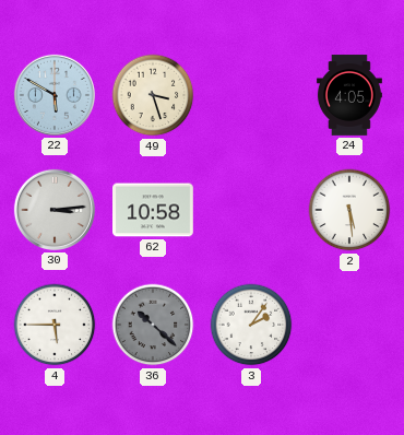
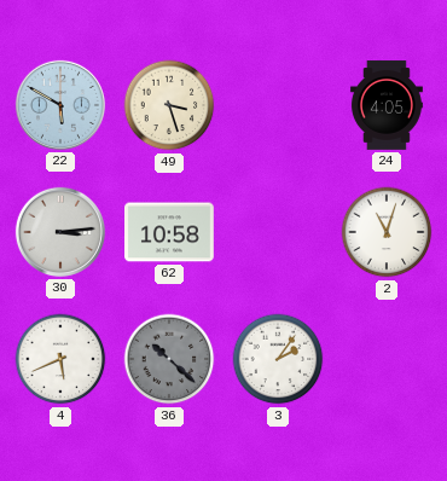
2: 5:29 -> 11:03 (387, 232)
4: 5:45 -> 5:41 (60, 359)
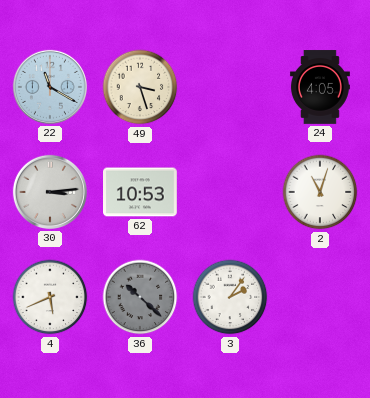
22: 5:50 -> 11:20 (50, 87)
62: 10:58 -> 10:53 (141, 192)
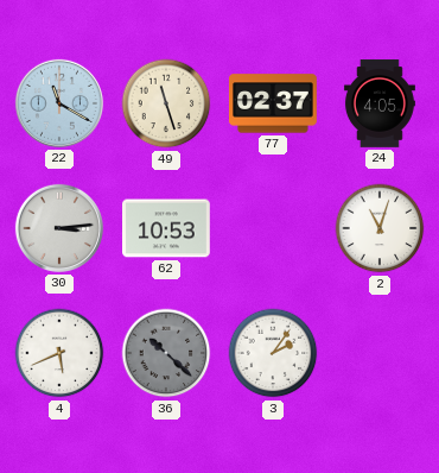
49: 3:27 -> 11:27 (166, 103)
77: none -> 02:37 (274, 103)
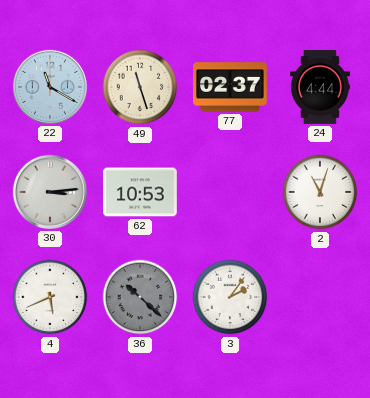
24: 4:05 -> 4:44 (320, 87)
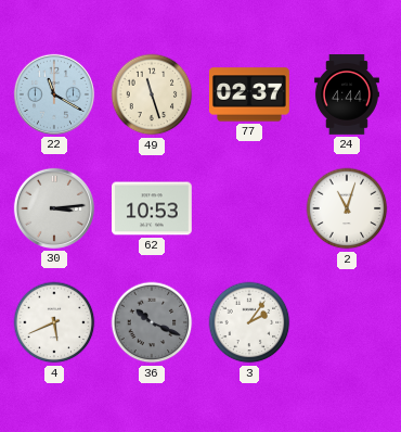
36: 10:22 -> 10:19 (152, 322)
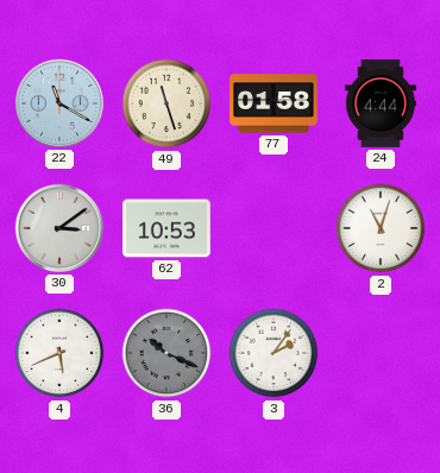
77: 02:37 -> 01:58 (275, 103)
30: 3:14 -> 3:09 (59, 228)
